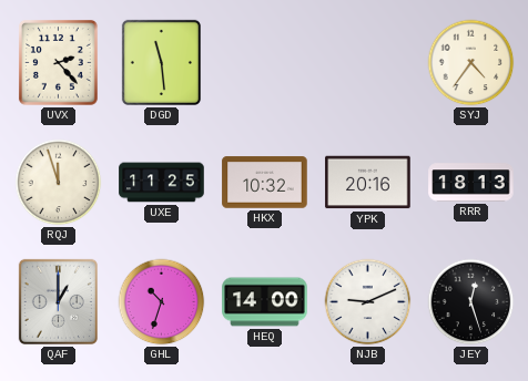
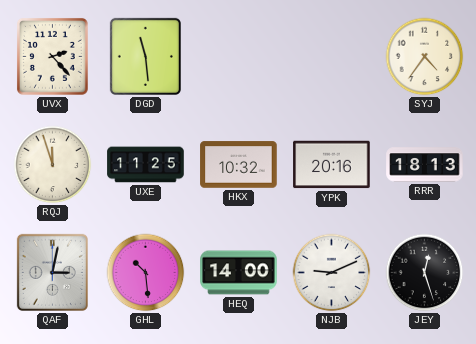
QAF: 1:00 -> 3:02 (52, 272)
GHL: 10:33 -> 10:29 (146, 273)
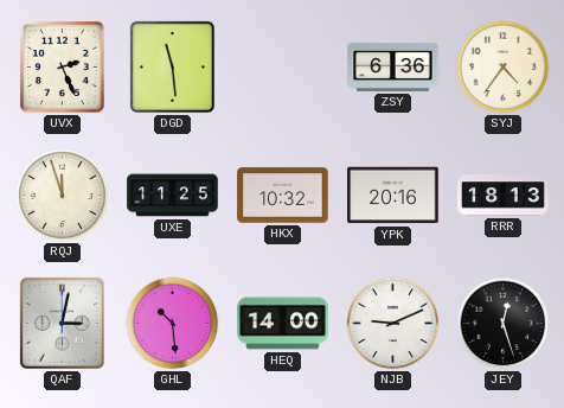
UVX: 2:23 -> 2:26 (62, 66)
ZSY: none -> 6:36 (393, 66)
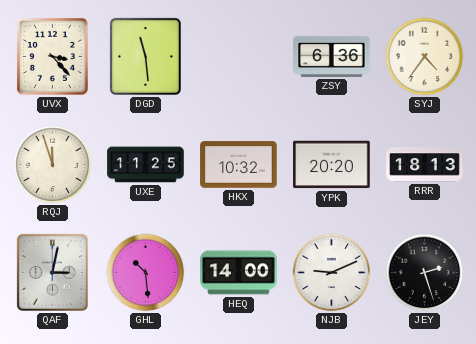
UVX: 2:26 -> 3:23 (52, 56)
YPK: 20:16 -> 20:20 (332, 165)
JEY: 12:27 -> 2:27 (425, 273)
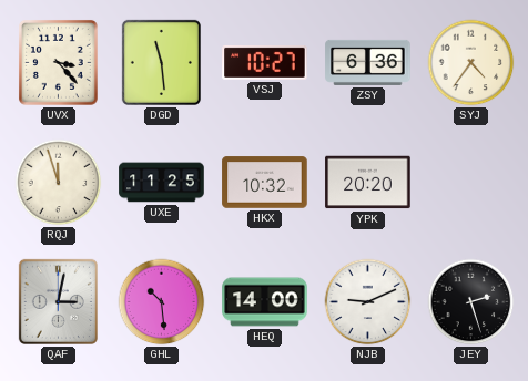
VSJ: none -> 10:27 (265, 62)
RRR: 18:13 -> none (425, 165)
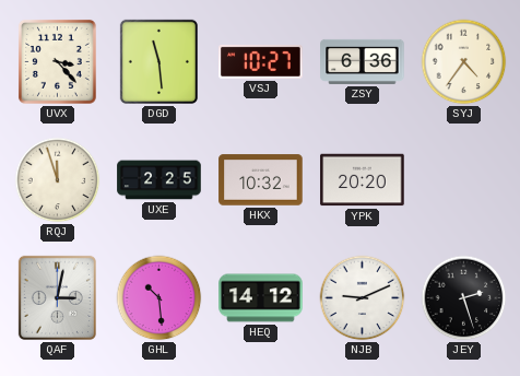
UXE: 11:25 -> 2:25 (159, 180)
HEQ: 14:00 -> 14:12 (261, 298)
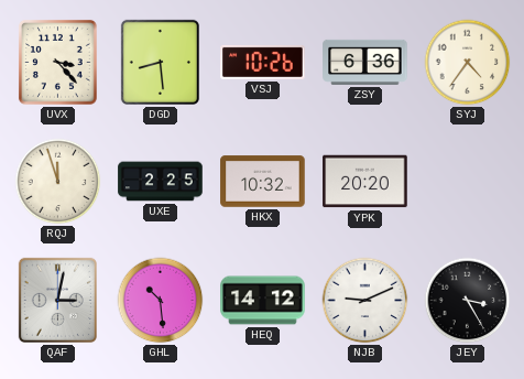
DGD: 11:29 -> 8:29 (160, 62)
VSJ: 10:27 -> 10:26 (263, 62)
JEY: 2:27 -> 3:25 (468, 301)
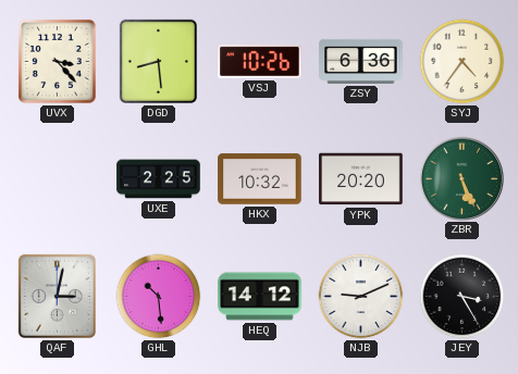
RQJ: 11:57 -> none (58, 182)
ZBR: none -> 5:26 (461, 178)
